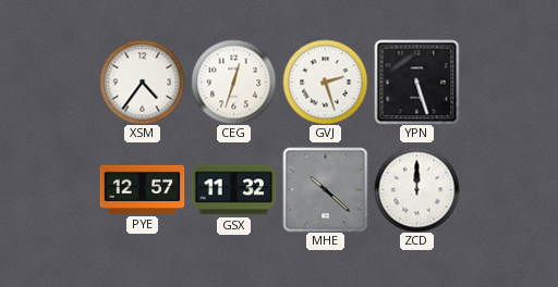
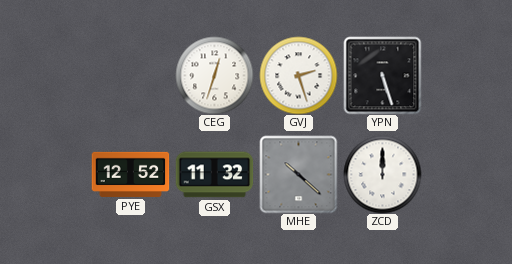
XSM: 4:36 -> none (142, 82)
PYE: 12:57 -> 12:52 (130, 174)
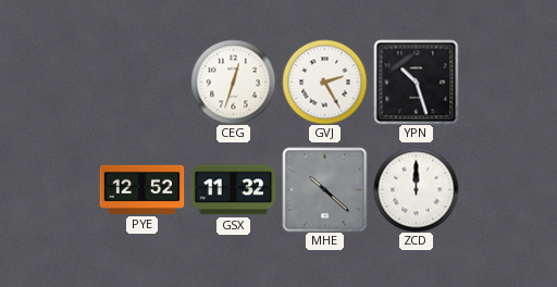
GVJ: 2:27 -> 2:25 (324, 82)
YPN: 5:27 -> 10:27 (416, 82)
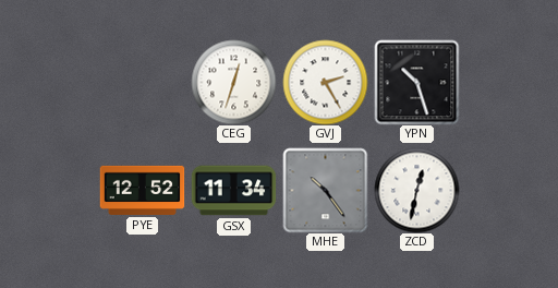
GSX: 11:32 -> 11:34 (233, 191)
MHE: 10:22 -> 10:24 (325, 190)
ZCD: 12:00 -> 12:32 (416, 190)
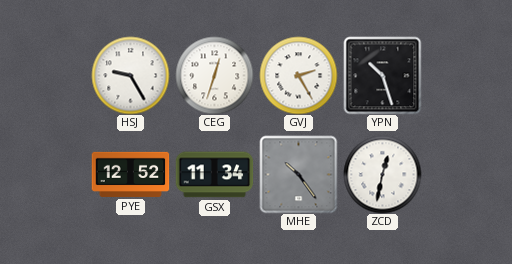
HSJ: none -> 9:25 (130, 75)
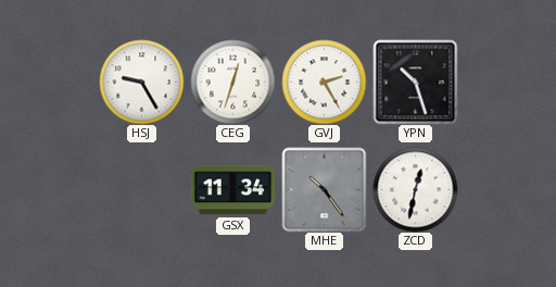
PYE: 12:52 -> none (130, 174)
